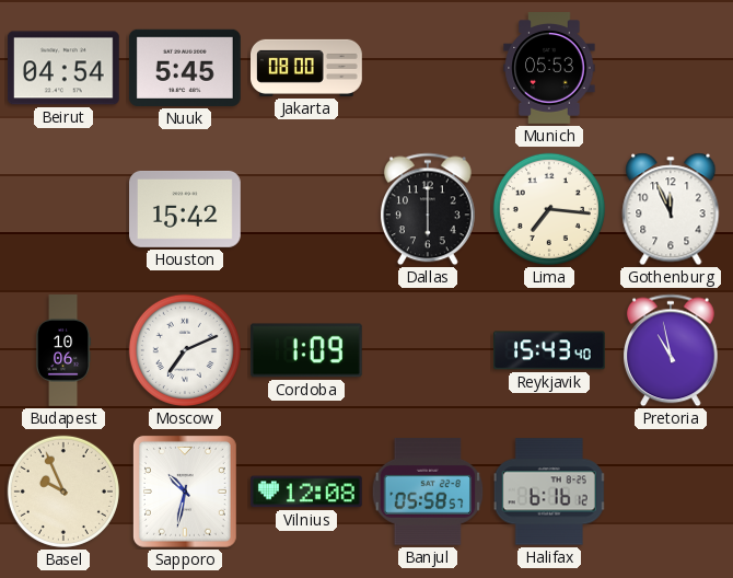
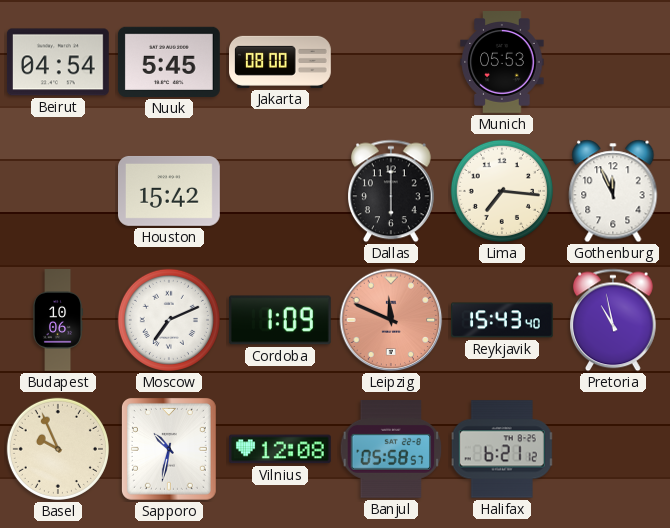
Leipzig: none -> 11:49 (391, 320)
Halifax: 6:16 -> 6:21 (502, 449)
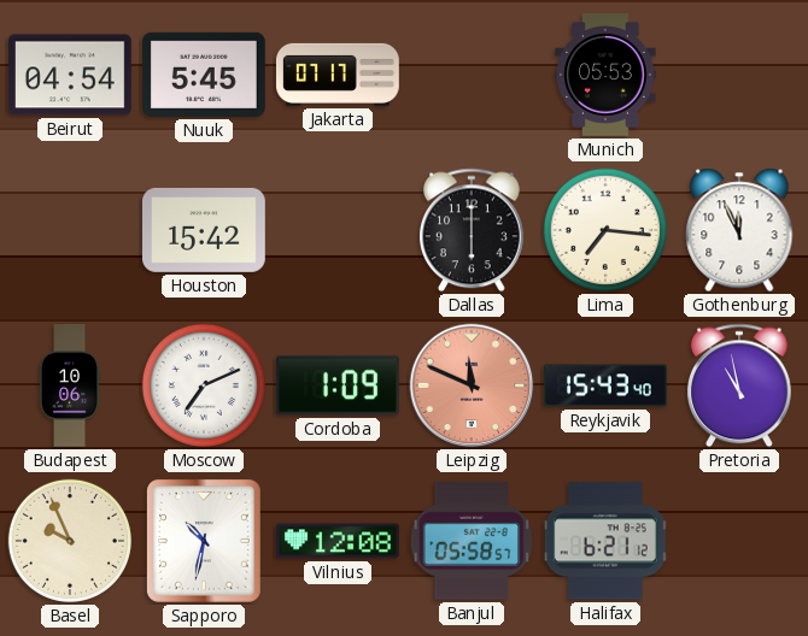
Jakarta: 08:00 -> 07:17 (339, 75)
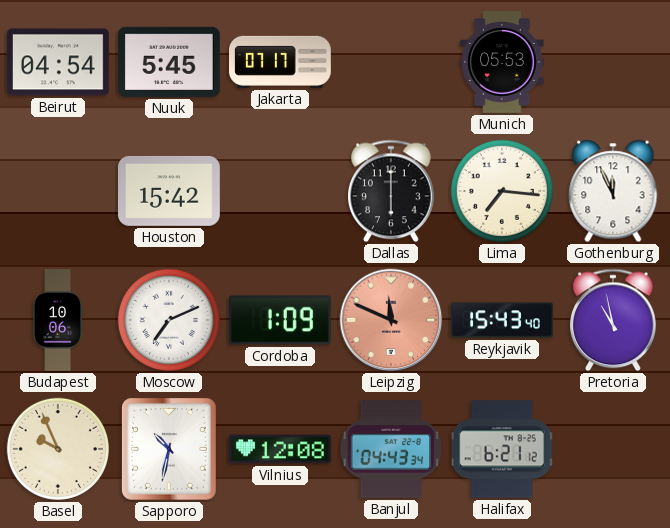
Banjul: 05:58 -> 04:43 (391, 450)
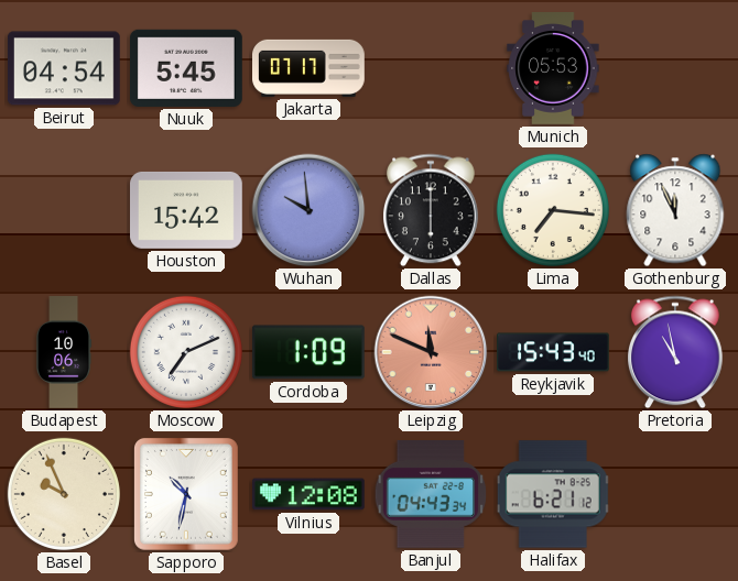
Wuhan: none -> 9:59 (308, 210)
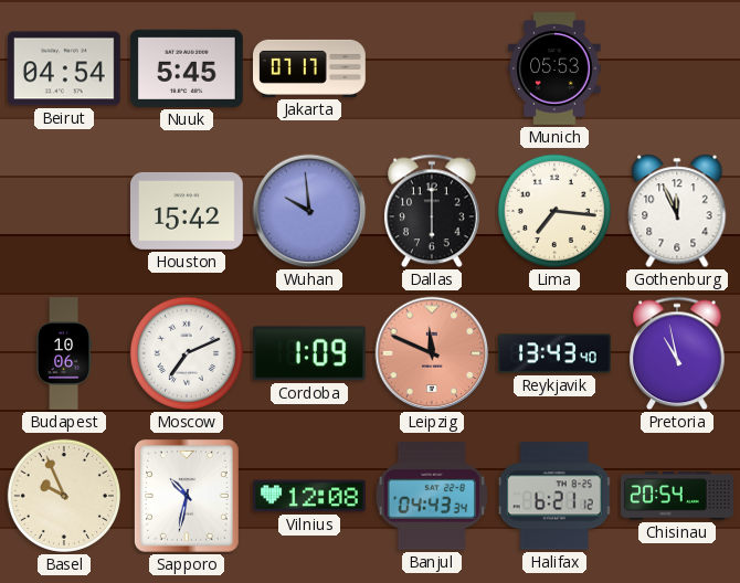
Reykjavik: 15:43 -> 13:43 (556, 353)
Chisinau: none -> 20:54 (677, 496)
